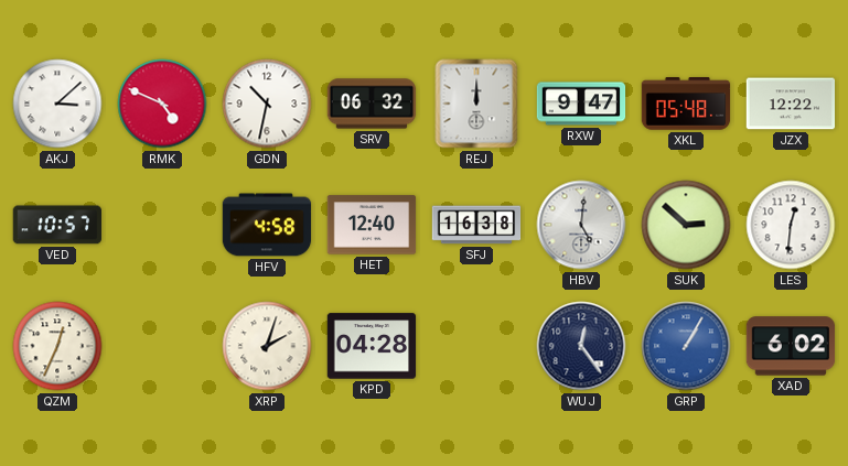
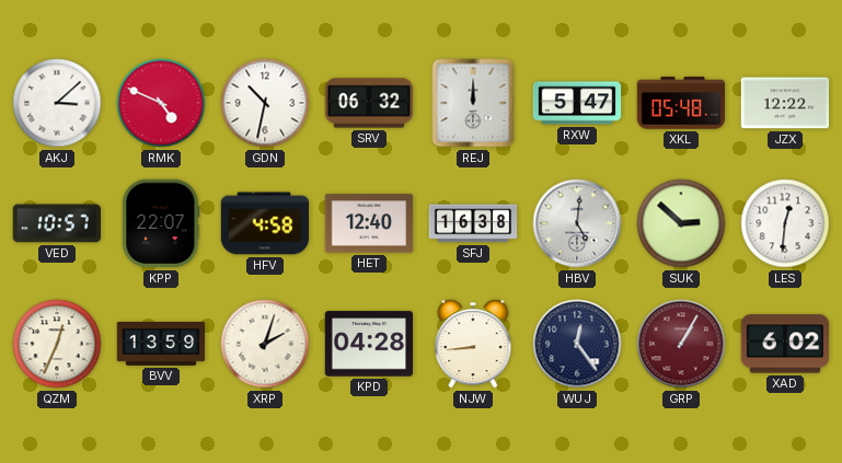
RXW: 9:47 -> 5:47 (577, 103)
KPP: none -> 22:07 (161, 223)
BVV: none -> 13:59 (161, 344)
NJW: none -> 8:44 (473, 344)
GRP dial: blue -> burgundy (681, 344)
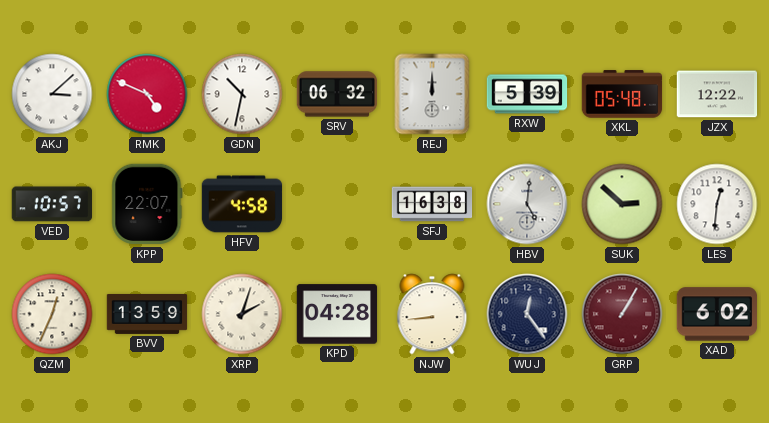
RXW: 5:47 -> 5:39 (527, 94)
HET: 12:40 -> none (369, 223)
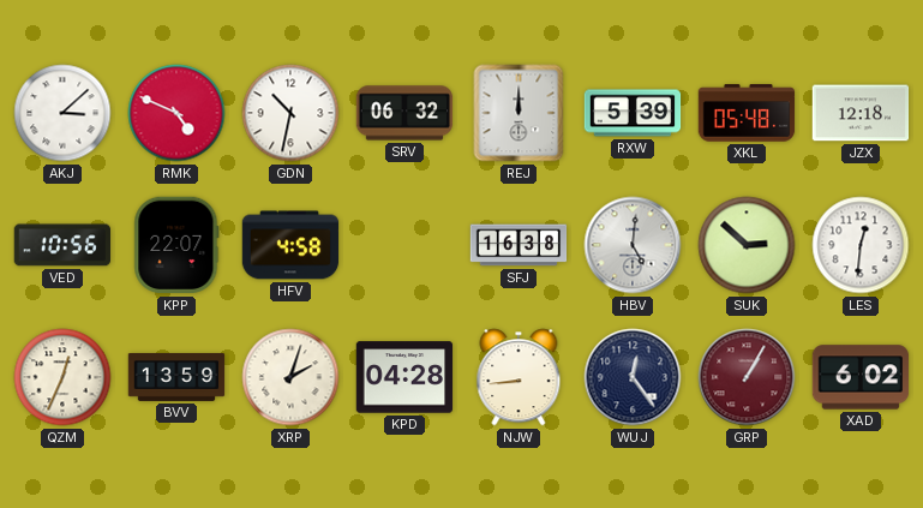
JZX: 12:22 -> 12:18 (861, 113)
VED: 10:57 -> 10:56 (61, 245)
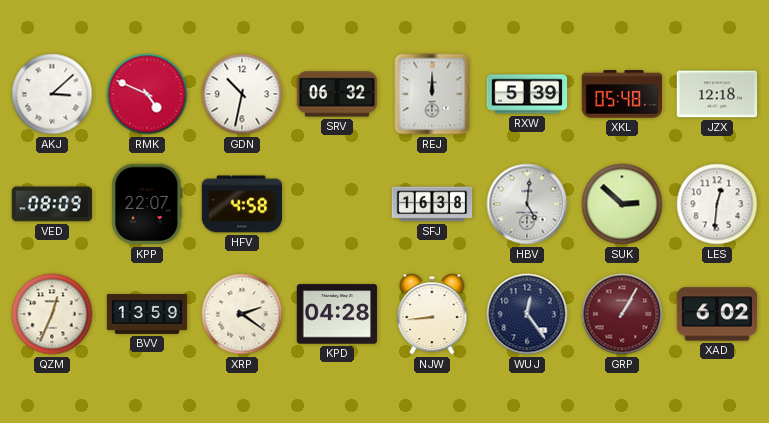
VED: 10:56 -> 08:09 (51, 204)
XRP: 2:03 -> 2:21 (242, 314)
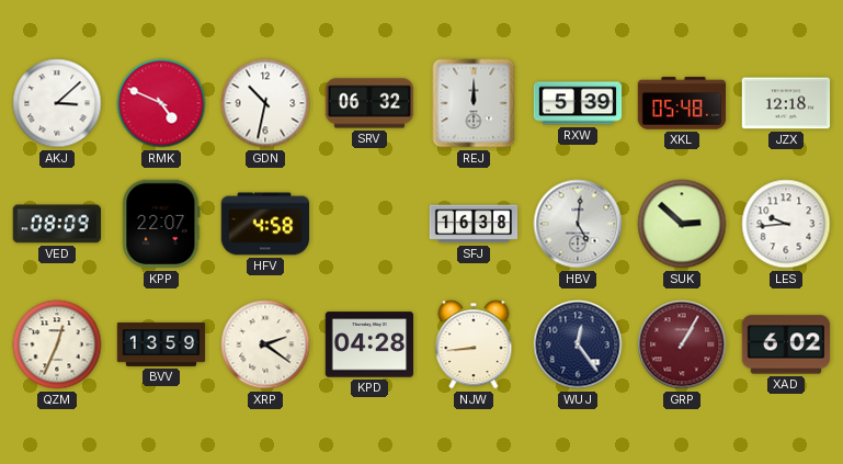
LES: 12:31 -> 9:44 (786, 224)
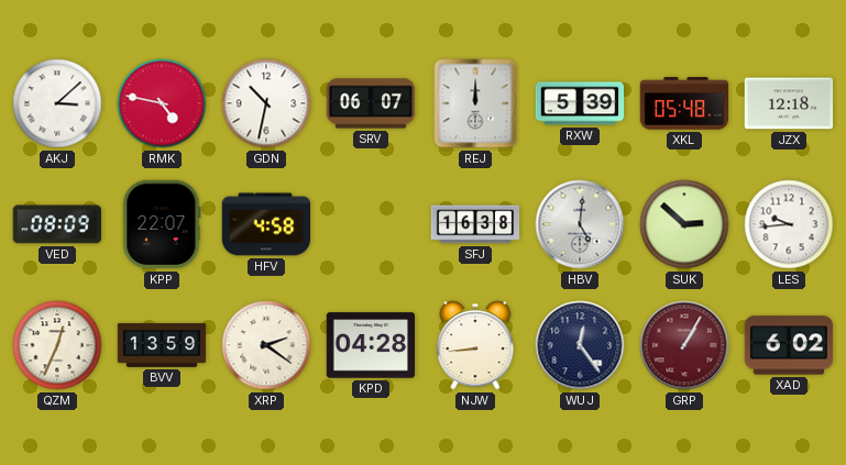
RMK: 4:49 -> 4:47 (162, 103)
SRV: 06:32 -> 06:07 (371, 103)
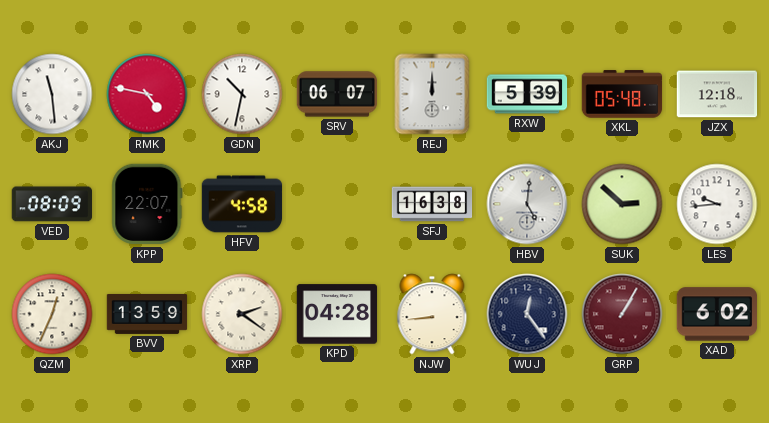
AKJ: 3:08 -> 11:29 (52, 94)
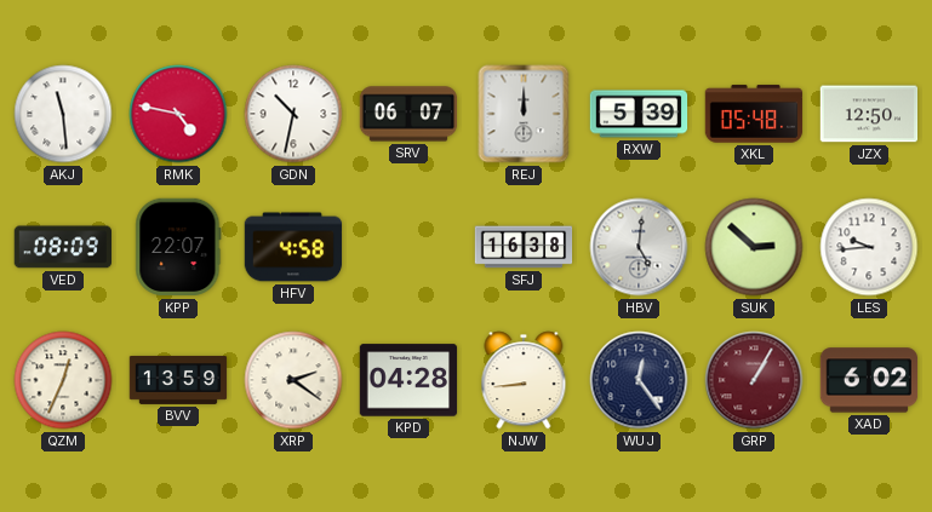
JZX: 12:18 -> 12:50 (869, 114)
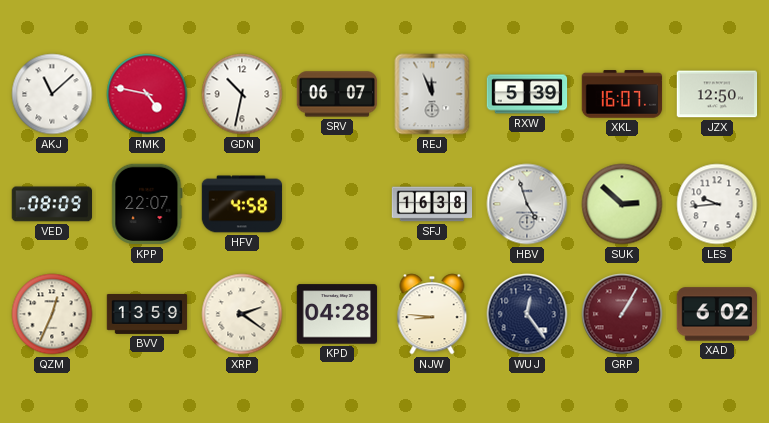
AKJ: 11:29 -> 11:08 (52, 94)
REJ: 12:00 -> 11:56 (432, 94)
XKL: 05:48 -> 16:07 (622, 94)
HBV: 5:01 -> 4:57 (527, 204)
NJW: 8:44 -> 8:46 (432, 314)
